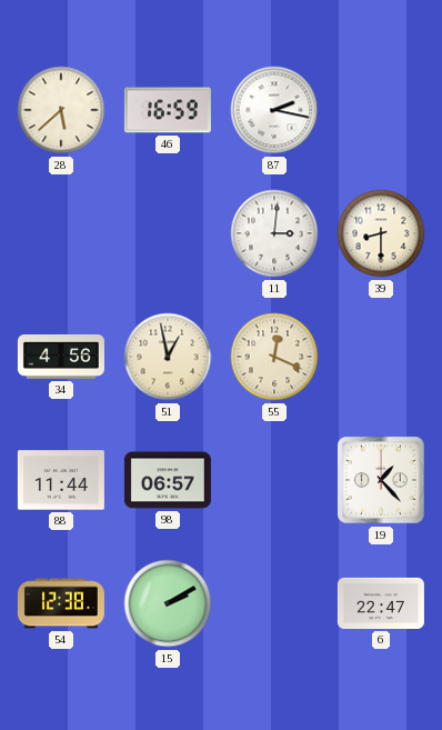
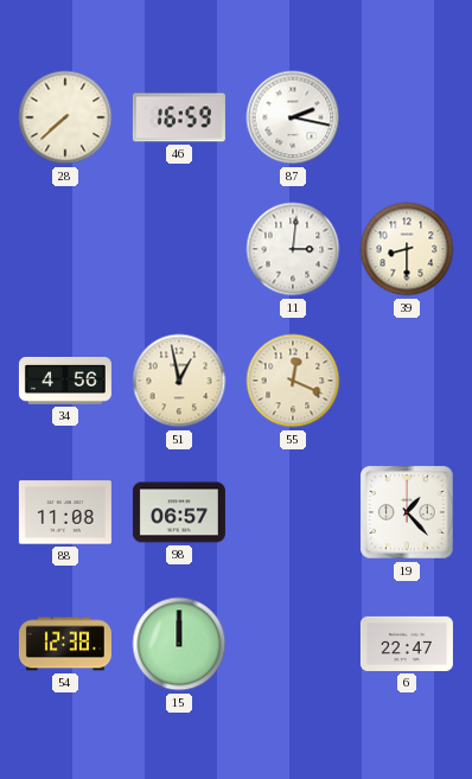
28: 5:38 -> 7:38 (65, 117)
88: 11:44 -> 11:08 (65, 512)
15: 2:10 -> 12:00 (179, 644)
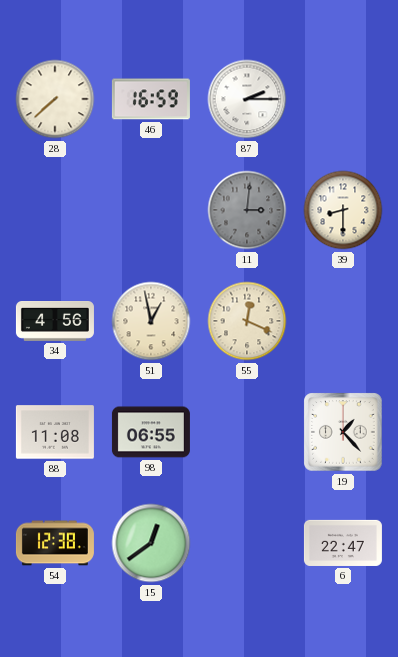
87: 2:17 -> 2:15 (247, 99)
11 dial: white -> grey (247, 210)
98: 06:57 -> 06:55 (151, 432)
15: 12:00 -> 12:39 (151, 543)
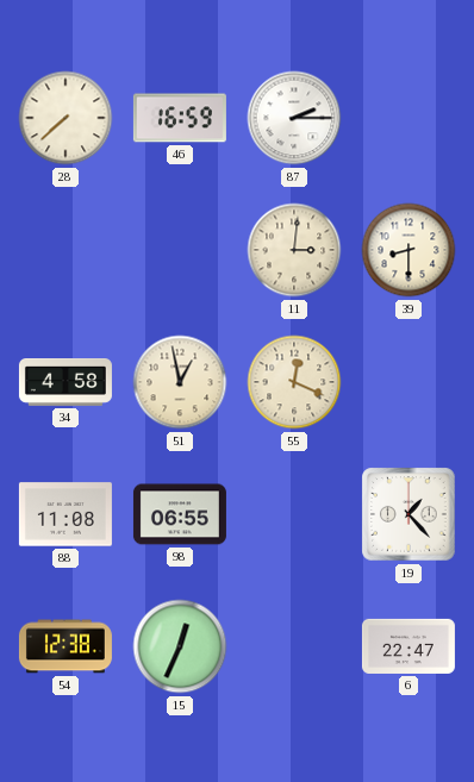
11 dial: grey -> cream (294, 250)
34: 4:56 -> 4:58 (66, 383)
15: 12:39 -> 12:34 (180, 646)
